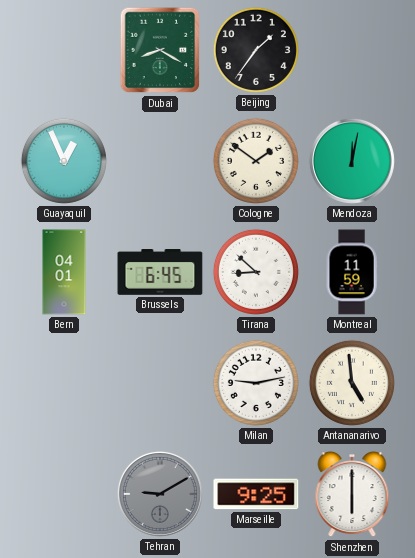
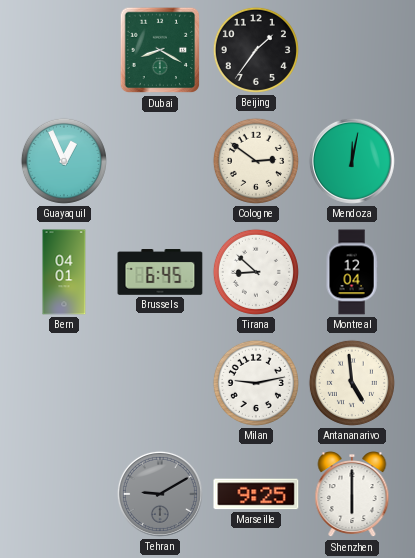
Cologne: 1:51 -> 2:51 (256, 161)
Montreal: 11:59 -> 12:04 (352, 272)
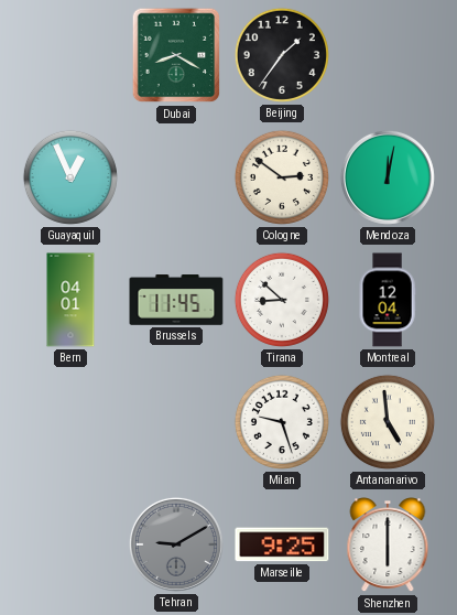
Brussels: 6:45 -> 11:45 (176, 300)
Milan: 9:13 -> 9:27 (282, 422)
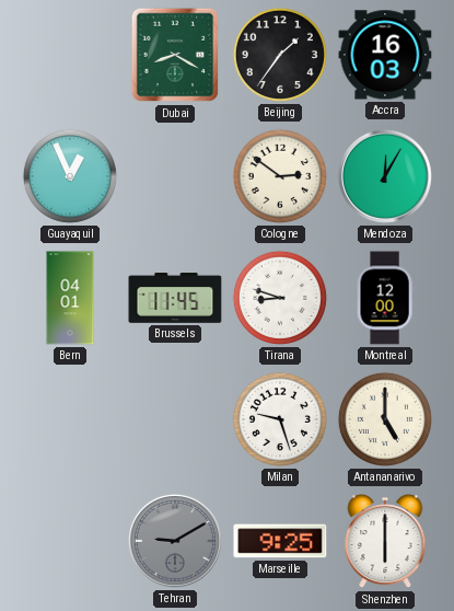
Accra: none -> 16:03 (385, 55)
Mendoza: 12:02 -> 12:05 (385, 176)
Tirana: 8:52 -> 8:48 (280, 298)
Montreal: 12:04 -> 12:00 (385, 298)
Antananarivo: 4:59 -> 5:00 (385, 419)
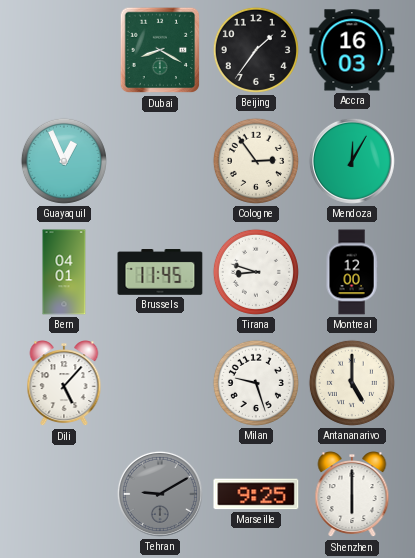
Cologne: 2:51 -> 2:54 (256, 161)
Dili: none -> 5:07 (64, 384)
